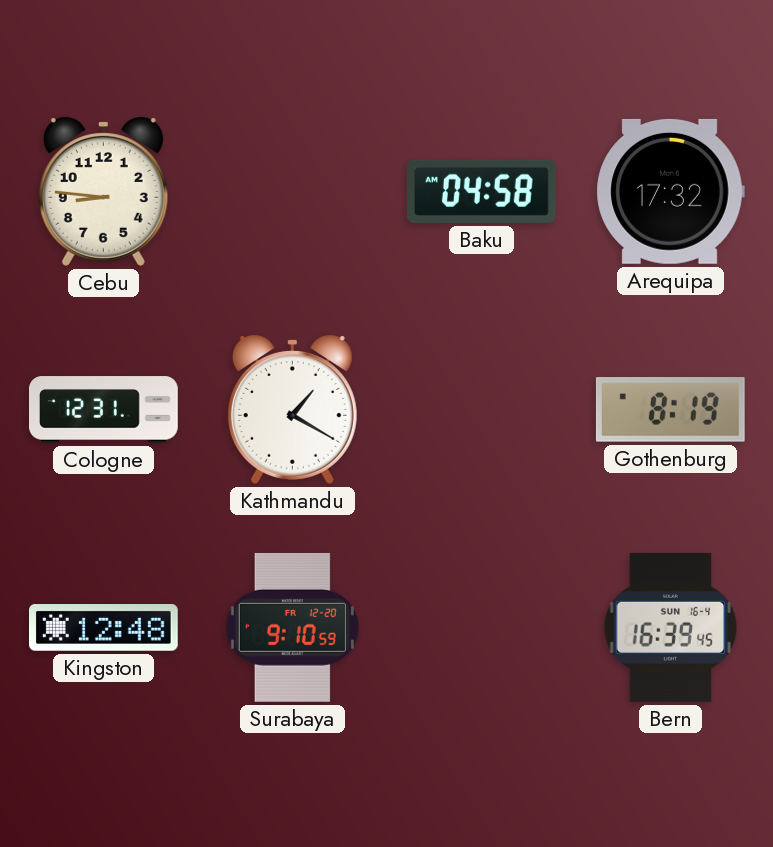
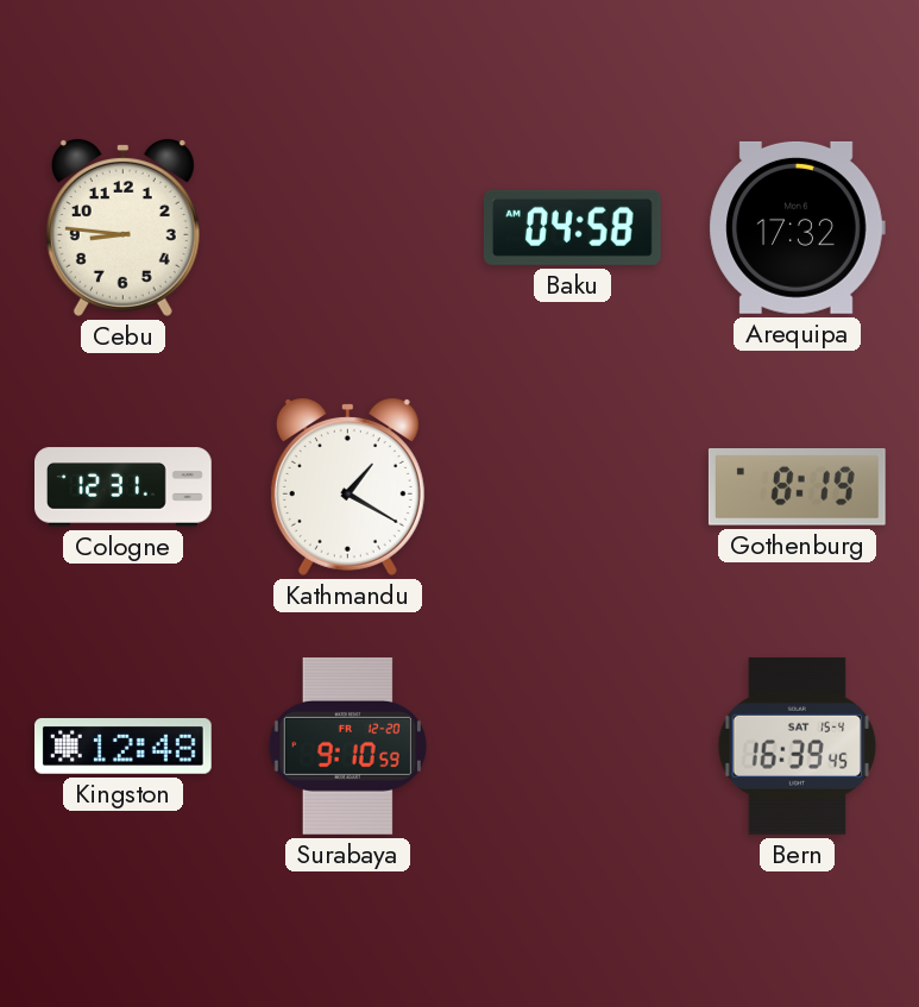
Bern date: SUN 16-4 -> SAT 15-4 (798, 745)
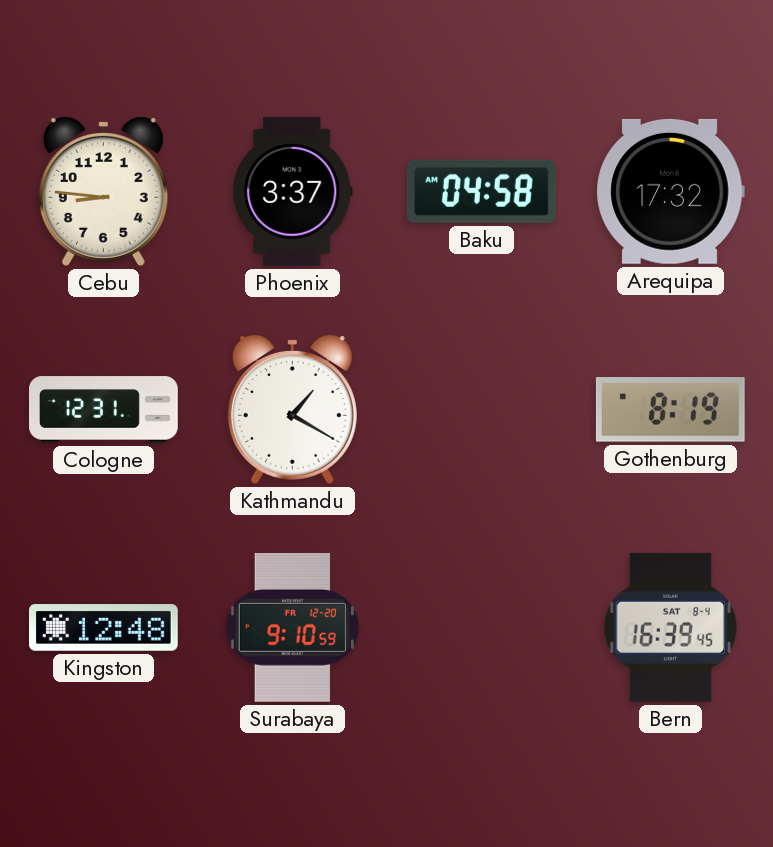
Phoenix: none -> 3:37 (293, 192)
Bern date: SAT 15-4 -> SAT 8-4 (671, 627)
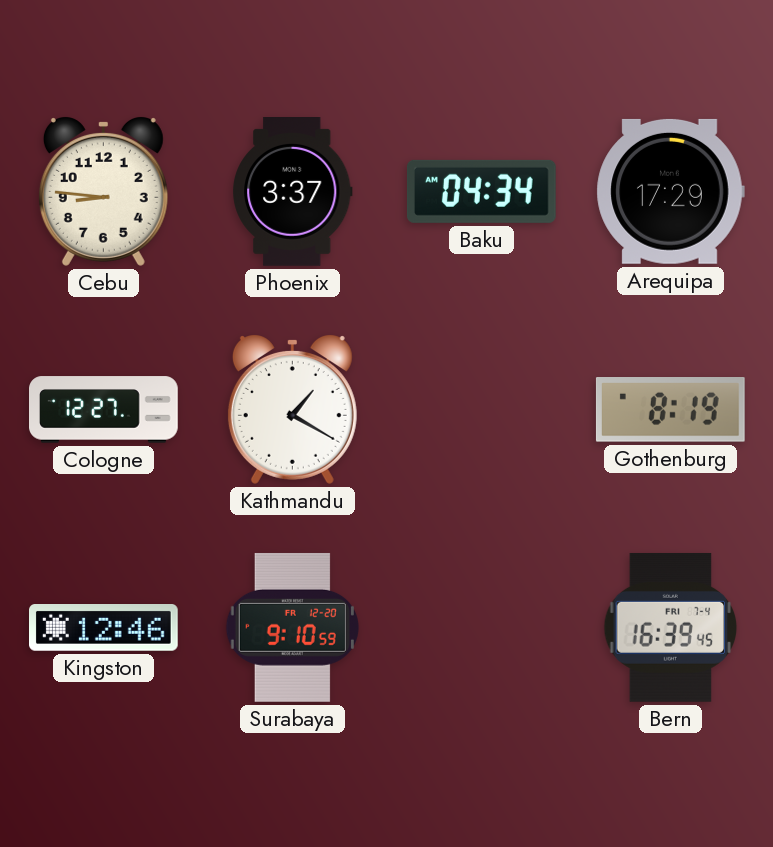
Baku: 04:58 -> 04:34 (481, 191)
Arequipa: 17:32 -> 17:29 (670, 191)
Cologne: 12:31 -> 12:27 (104, 410)
Kingston: 12:48 -> 12:46 (104, 628)
Bern date: SAT 8-4 -> FRI 7-4 (671, 627)
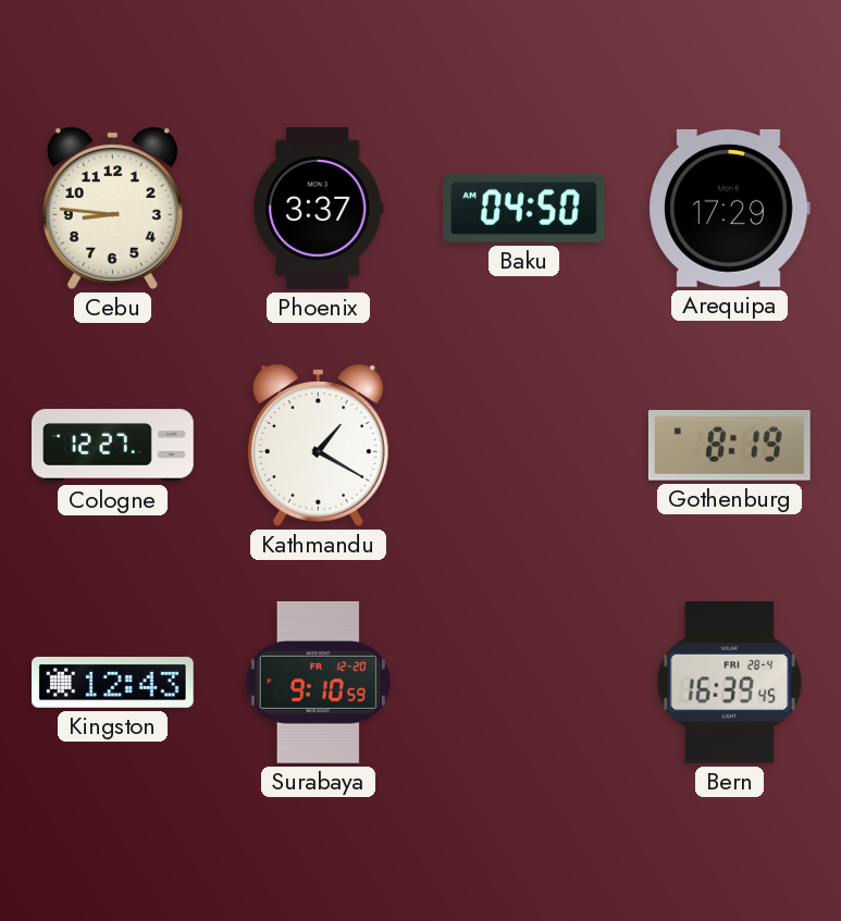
Baku: 04:34 -> 04:50 (523, 208)
Kingston: 12:46 -> 12:43 (113, 683)
Bern date: FRI 7-4 -> FRI 28-4 (730, 682)
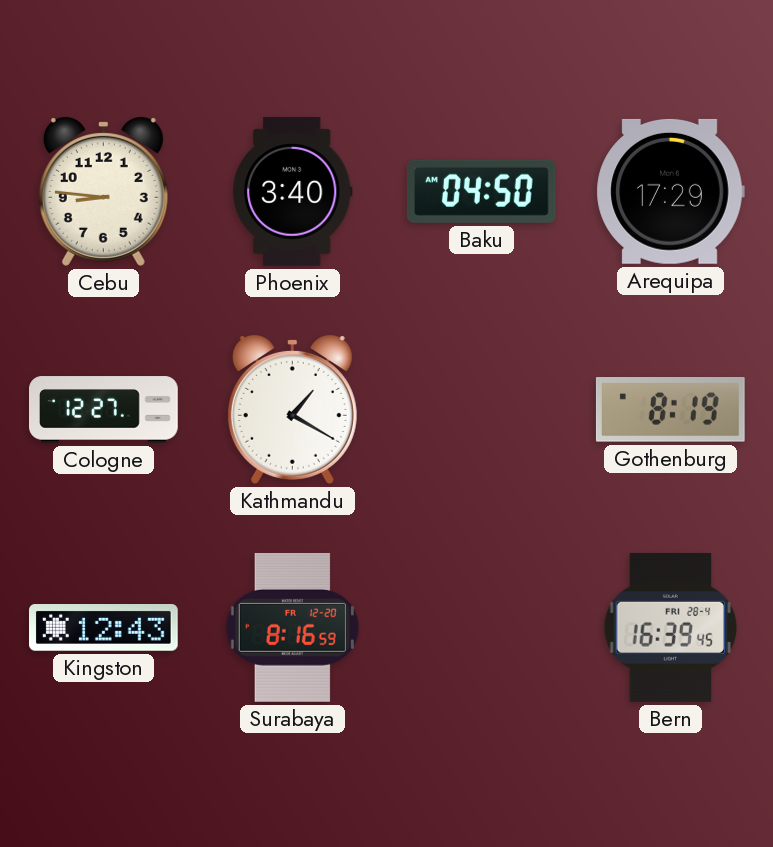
Phoenix: 3:37 -> 3:40 (293, 192)
Surabaya: 9:10 -> 8:16 (292, 627)
